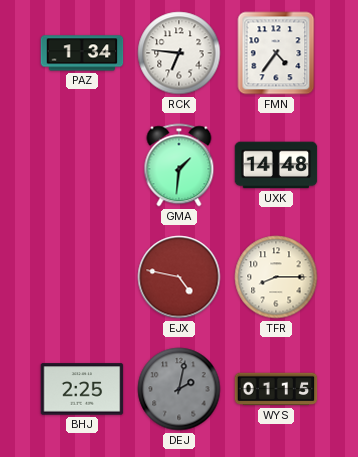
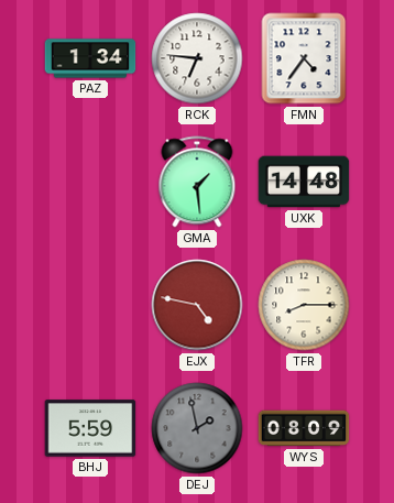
GMA: 1:31 -> 1:29 (197, 182)
BHJ: 2:25 -> 5:59 (90, 428)
DEJ: 2:02 -> 1:58 (197, 428)
WYS: 01:15 -> 08:09 (304, 428)
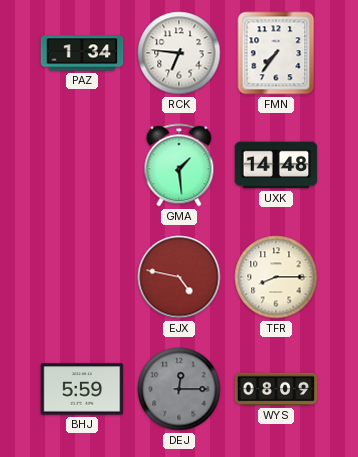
FMN: 4:36 -> 7:36 (276, 53)
DEJ: 1:58 -> 12:15 (179, 389)
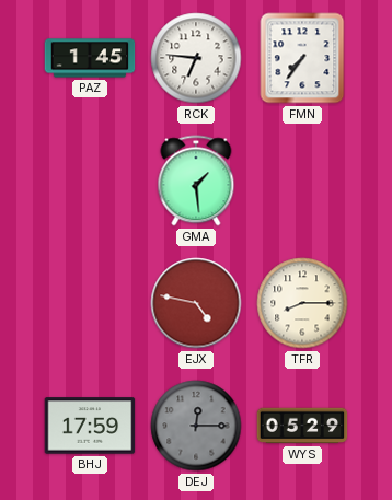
PAZ: 1:34 -> 1:45 (90, 58)
UXK: 14:48 -> none (276, 165)
BHJ: 5:59 -> 17:59 (90, 426)
WYS: 08:09 -> 05:29 (302, 426)
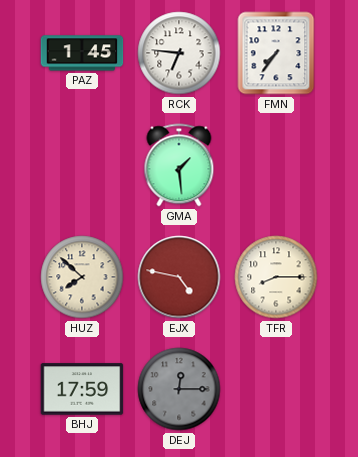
HUZ: none -> 7:52 (82, 277)
WYS: 05:29 -> none (302, 426)
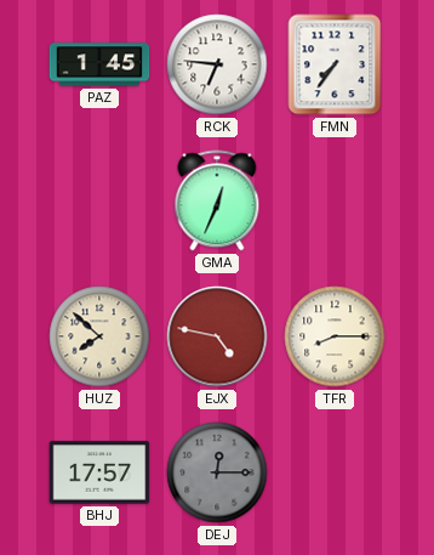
GMA: 1:29 -> 12:34 (217, 200)
BHJ: 17:59 -> 17:57 (99, 472)
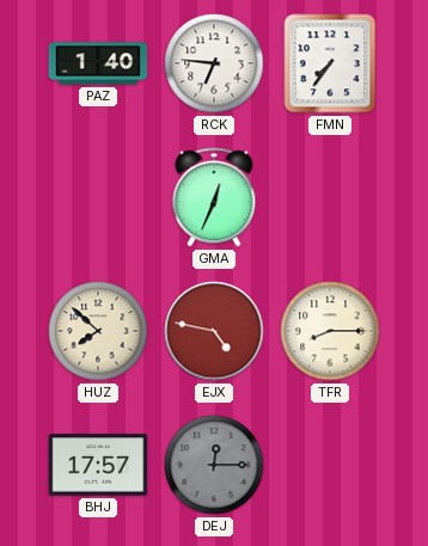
PAZ: 1:45 -> 1:40 (98, 63)
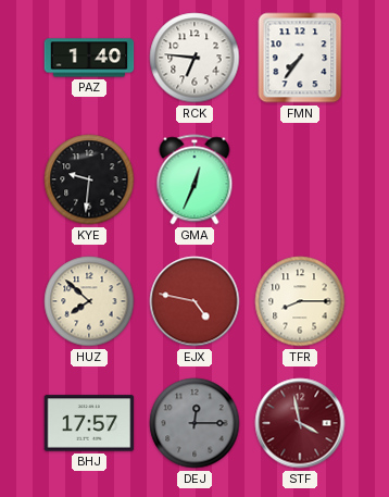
KYE: none -> 9:31 (89, 179)
STF: none -> 3:58 (300, 423)
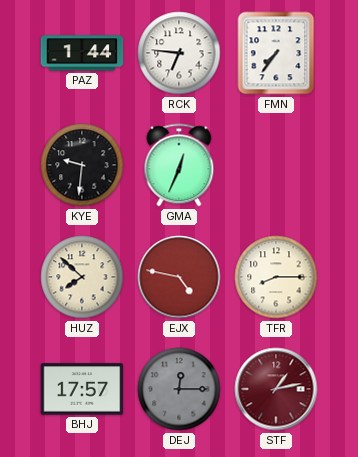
PAZ: 1:40 -> 1:44 (82, 53)
STF: 3:58 -> 1:13 (276, 389)
